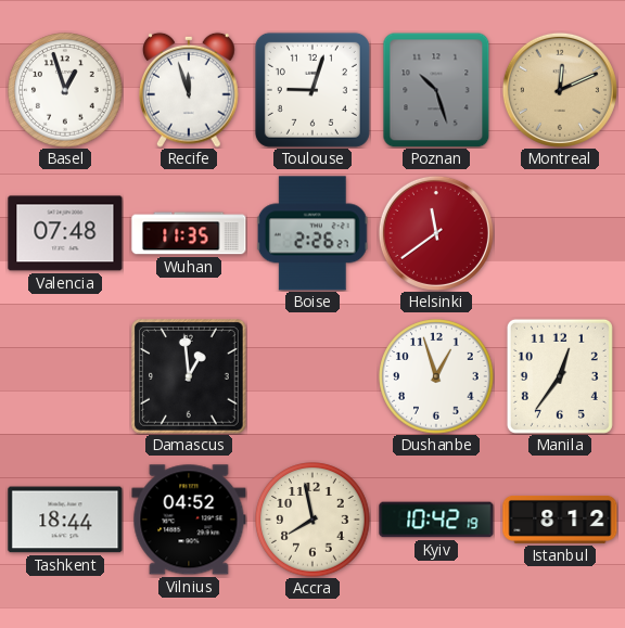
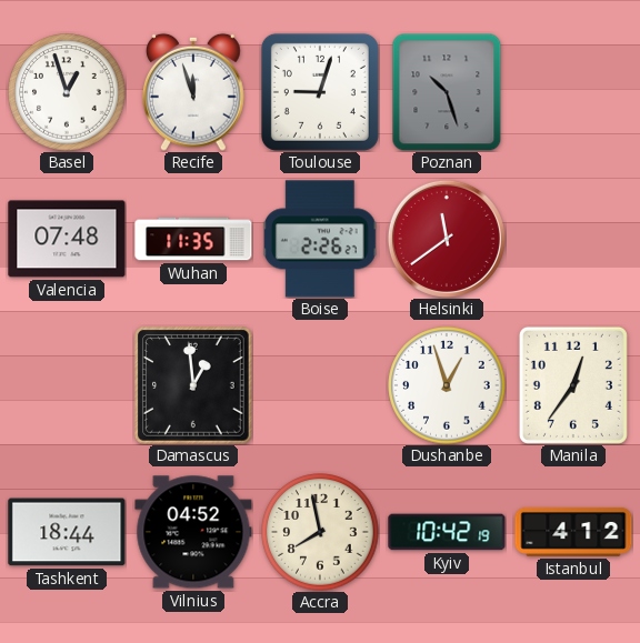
Montreal: 12:11 -> none (560, 90)
Istanbul: 8:12 -> 4:12 (573, 532)
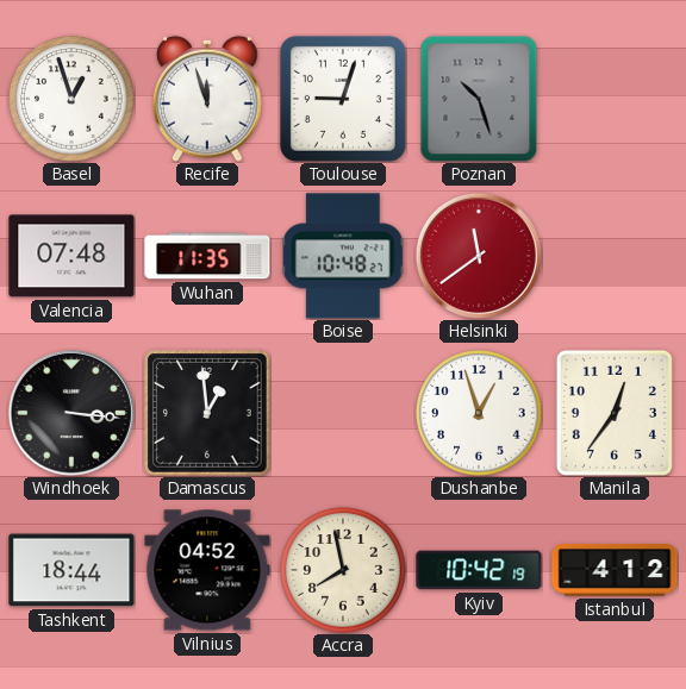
Boise: 2:26 -> 10:48 (343, 256)
Windhoek: none -> 3:16 (71, 413)
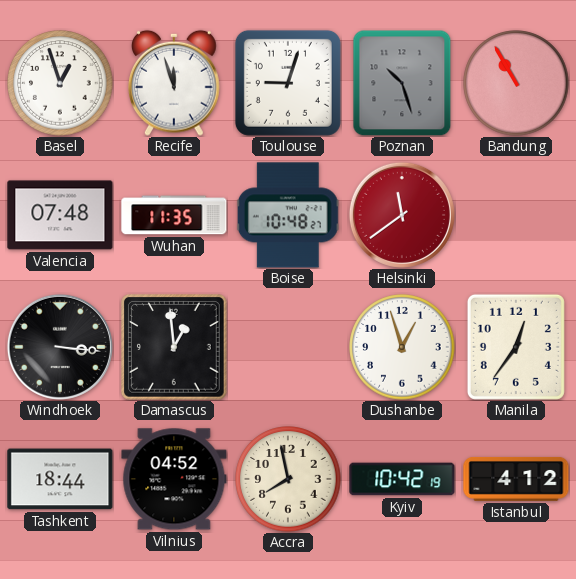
Bandung: none -> 10:55 (516, 83)
